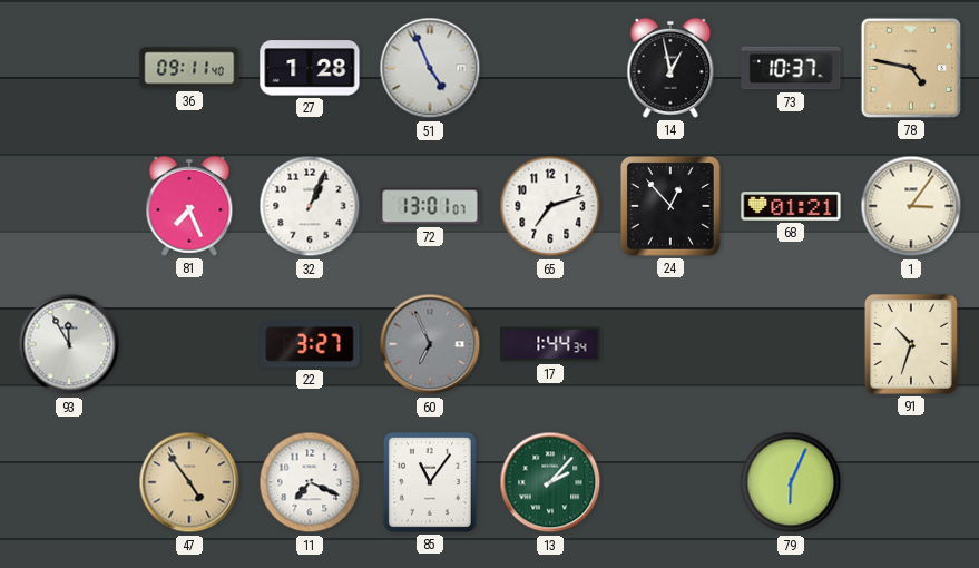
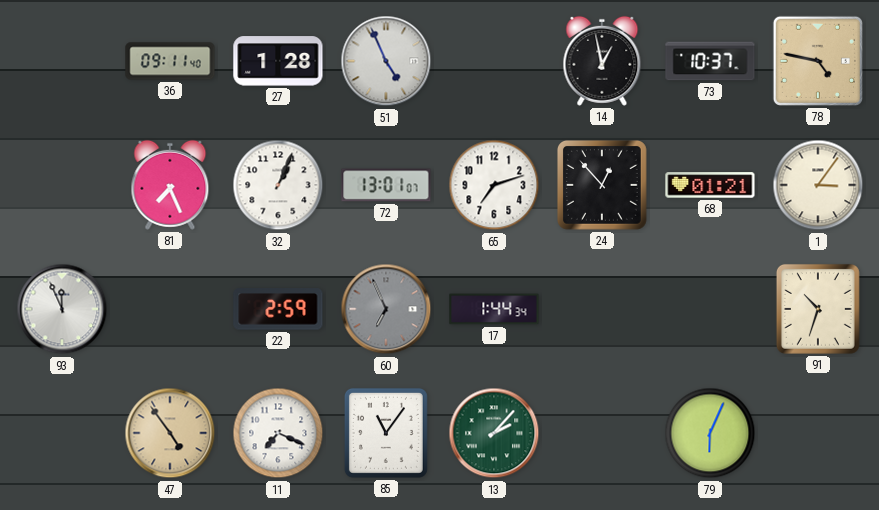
93: 11:55 -> 11:56 (62, 309)
22: 3:27 -> 2:59 (278, 309)
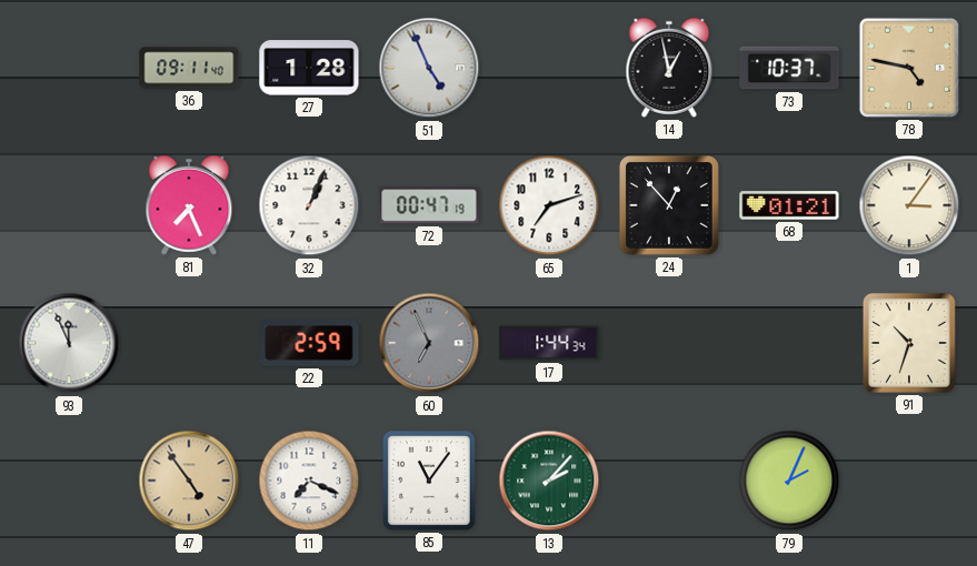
72: 13:01 -> 00:47 (429, 205)
79: 6:04 -> 2:04 (789, 481)
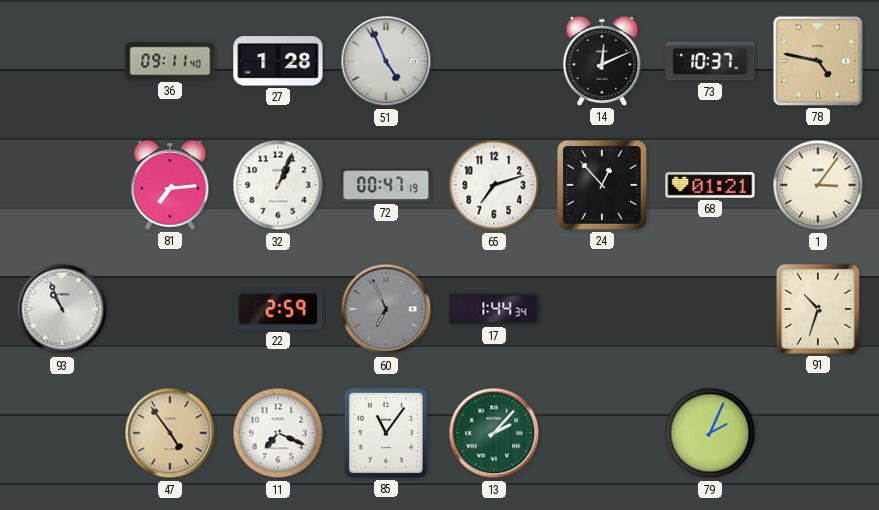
14: 12:58 -> 12:11 (602, 61)
81: 7:26 -> 7:14 (170, 185)
93: 11:56 -> 10:56 (62, 309)
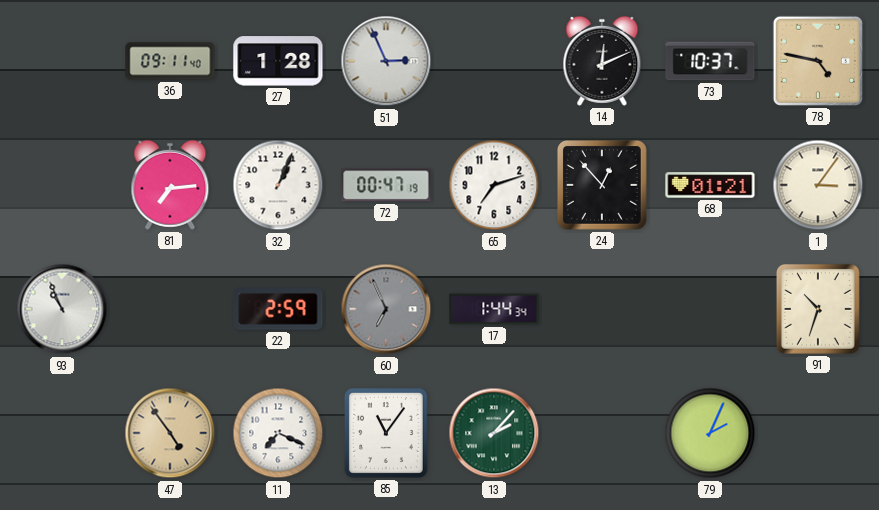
51: 4:56 -> 2:56 (386, 61)
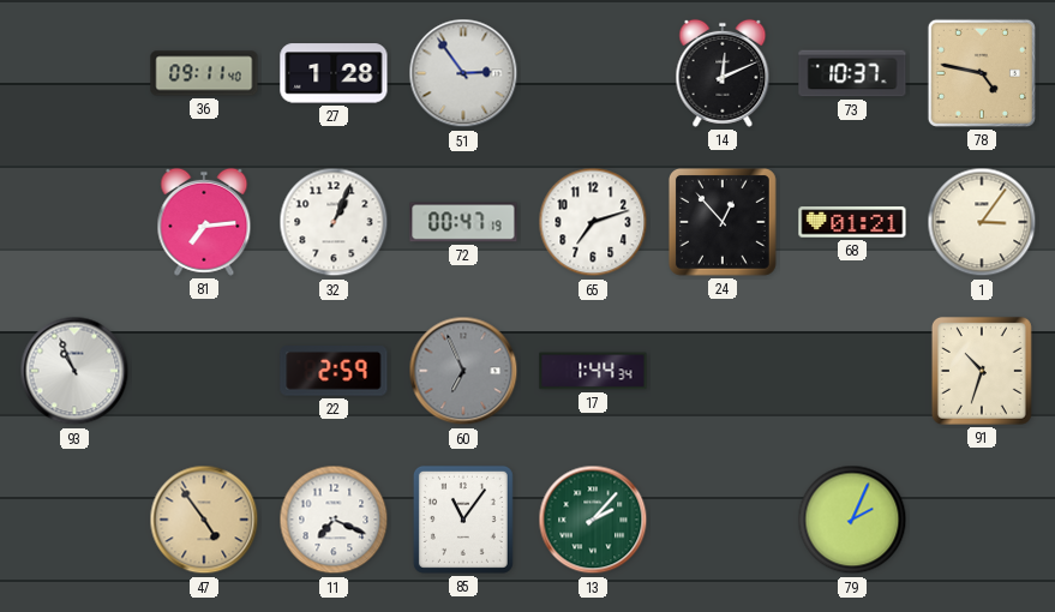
51: 2:56 -> 2:54 (463, 73)
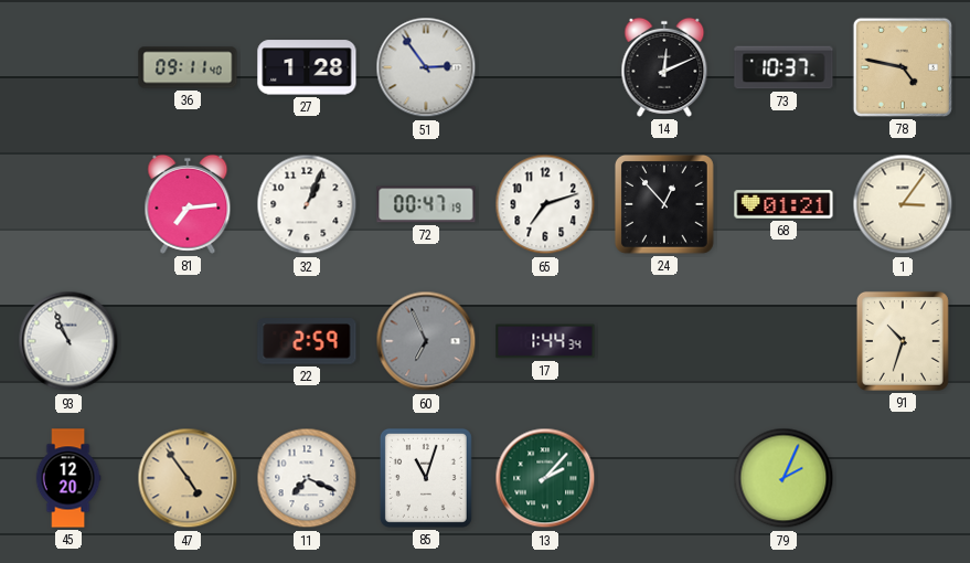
45: none -> 12:20 (68, 478)
85: 11:06 -> 11:03 (426, 478)
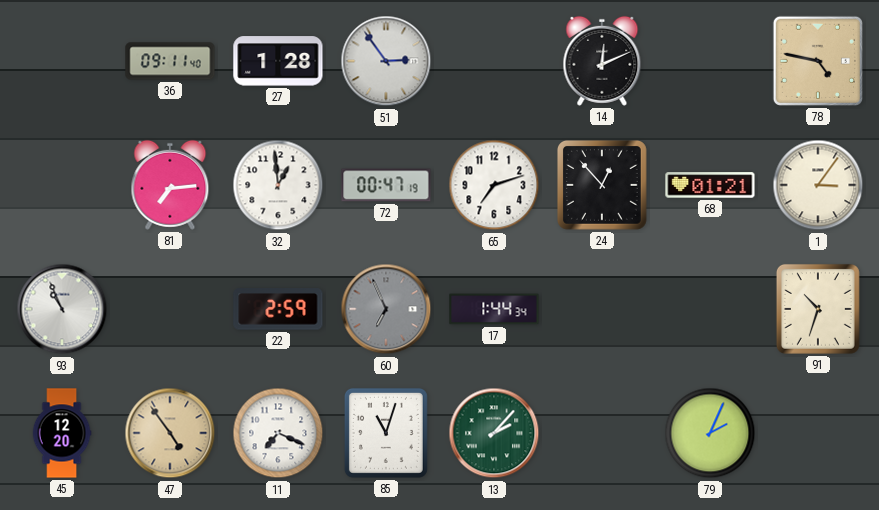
73: 10:37 -> none (784, 67)
32: 1:04 -> 12:59 (278, 185)
